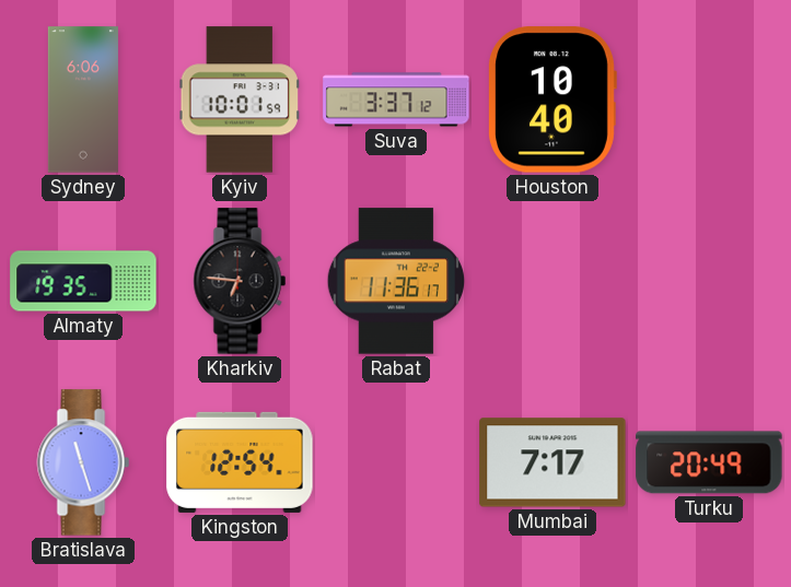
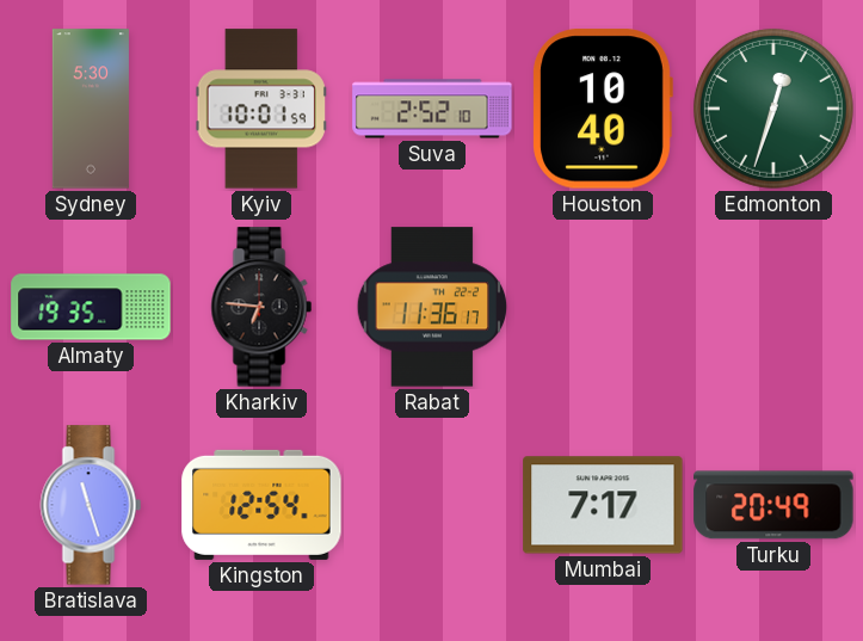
Sydney: 6:06 -> 5:30 (91, 109)
Suva: 3:37 -> 2:52 (432, 109)
Edmonton: none -> 12:33 (773, 109)
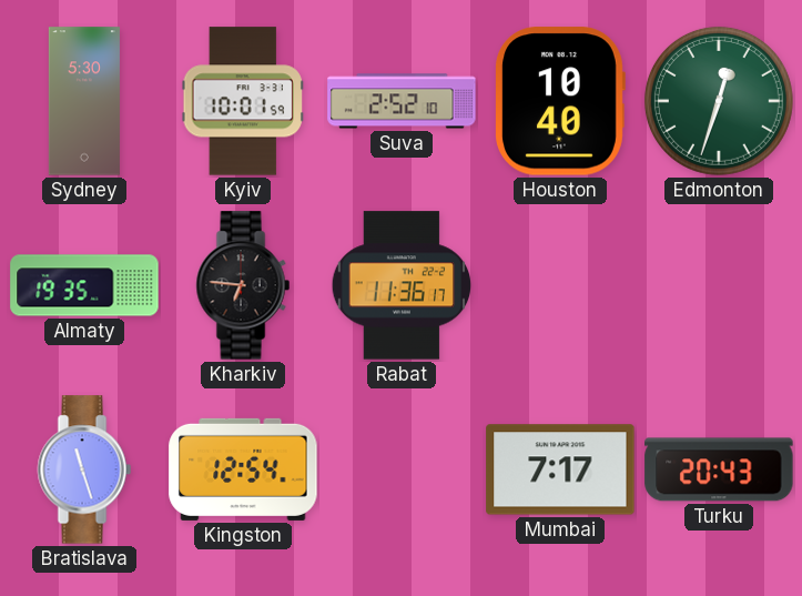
Turku: 20:49 -> 20:43 (719, 469)
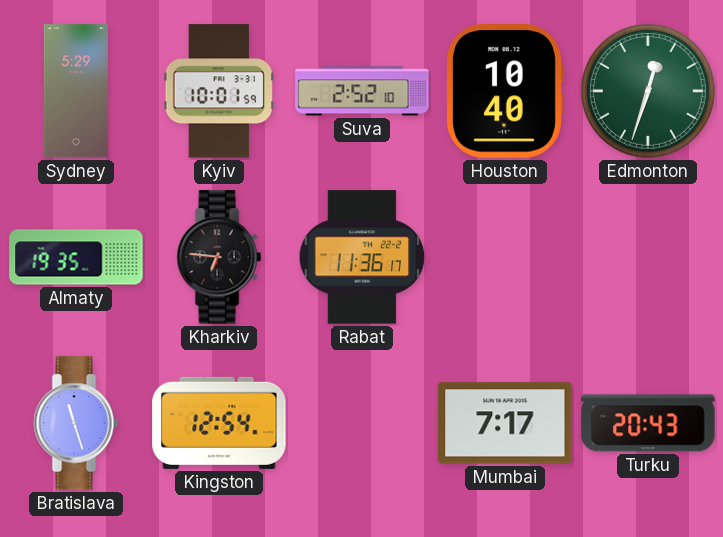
Sydney: 5:30 -> 5:29 (76, 91)
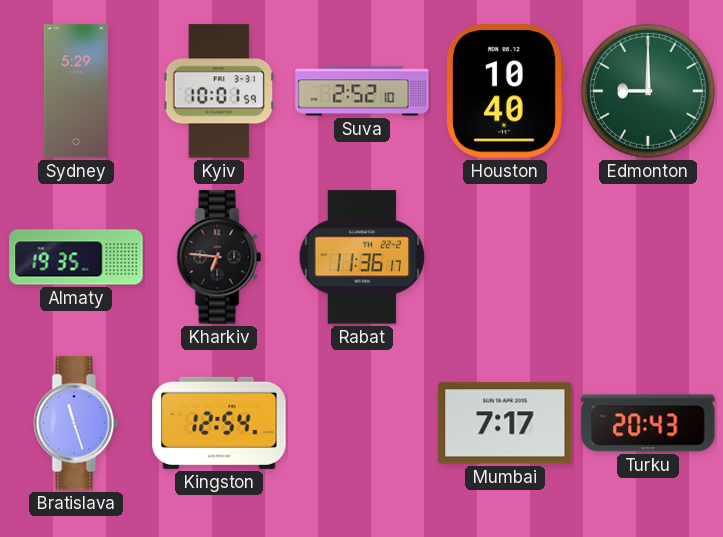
Edmonton: 12:33 -> 9:00 (648, 91)
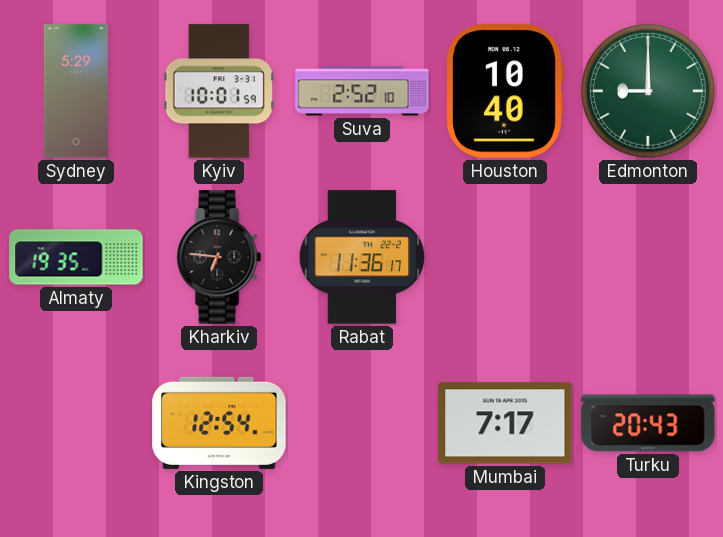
Bratislava: 11:27 -> none (76, 423)
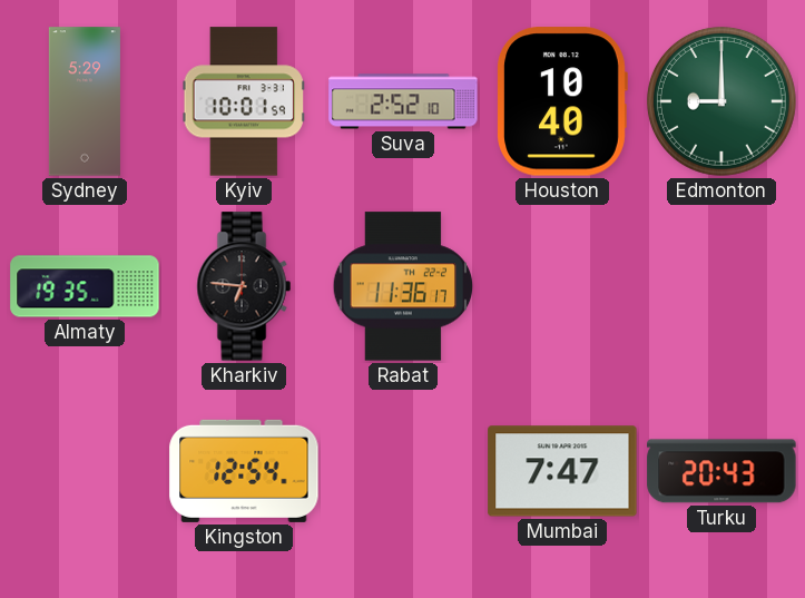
Mumbai: 7:17 -> 7:47 (562, 471)
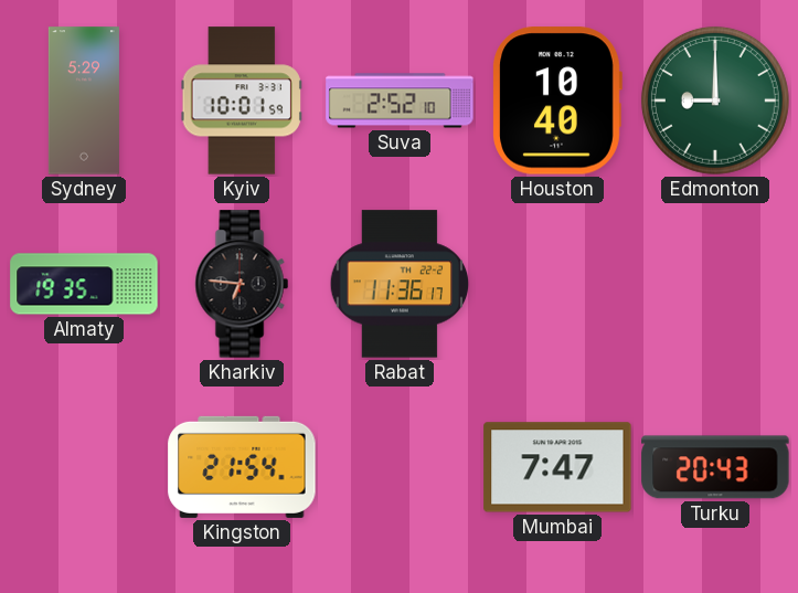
Kingston: 12:54 -> 21:54 (242, 467)
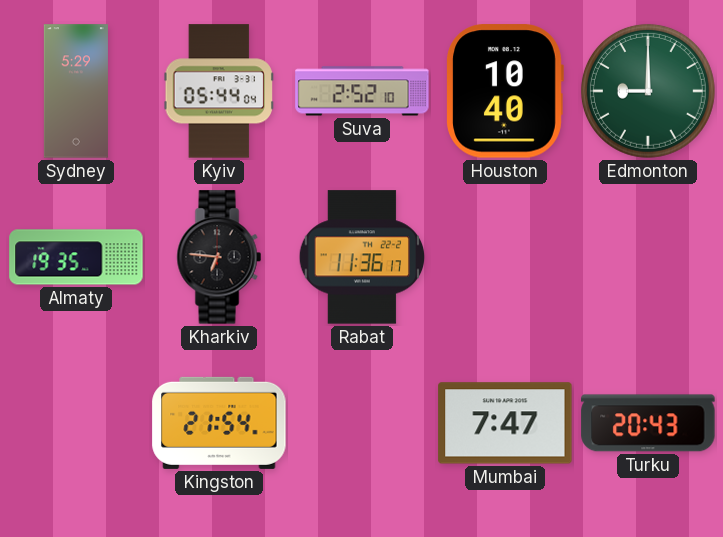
Kyiv: 10:01 -> 05:44 (219, 91)
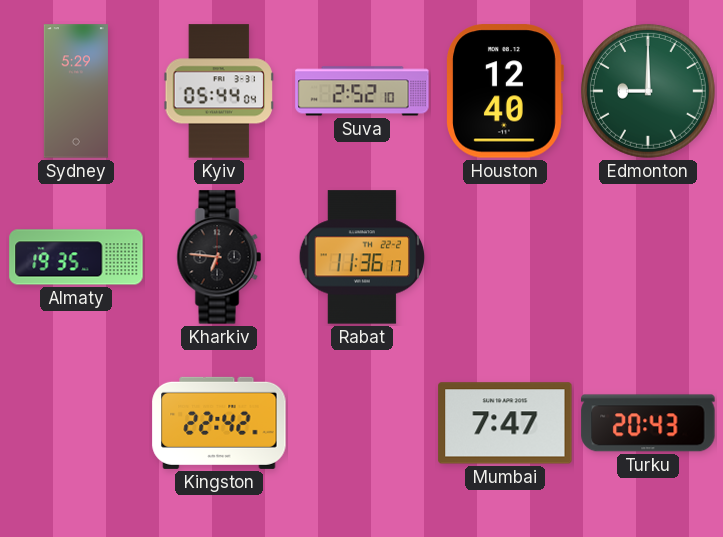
Houston: 10:40 -> 12:40 (505, 91)
Kingston: 21:54 -> 22:42 (219, 423)
